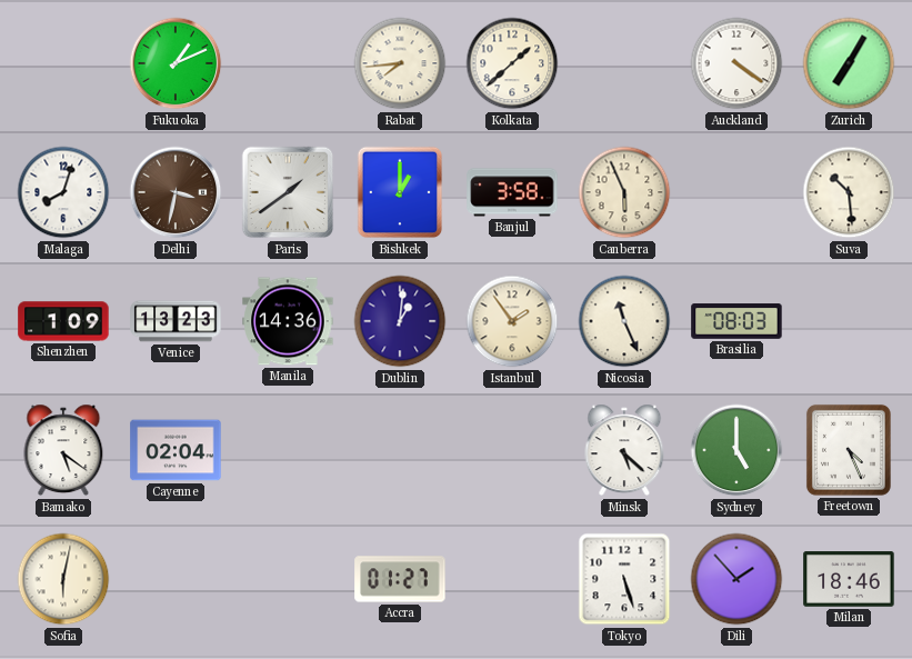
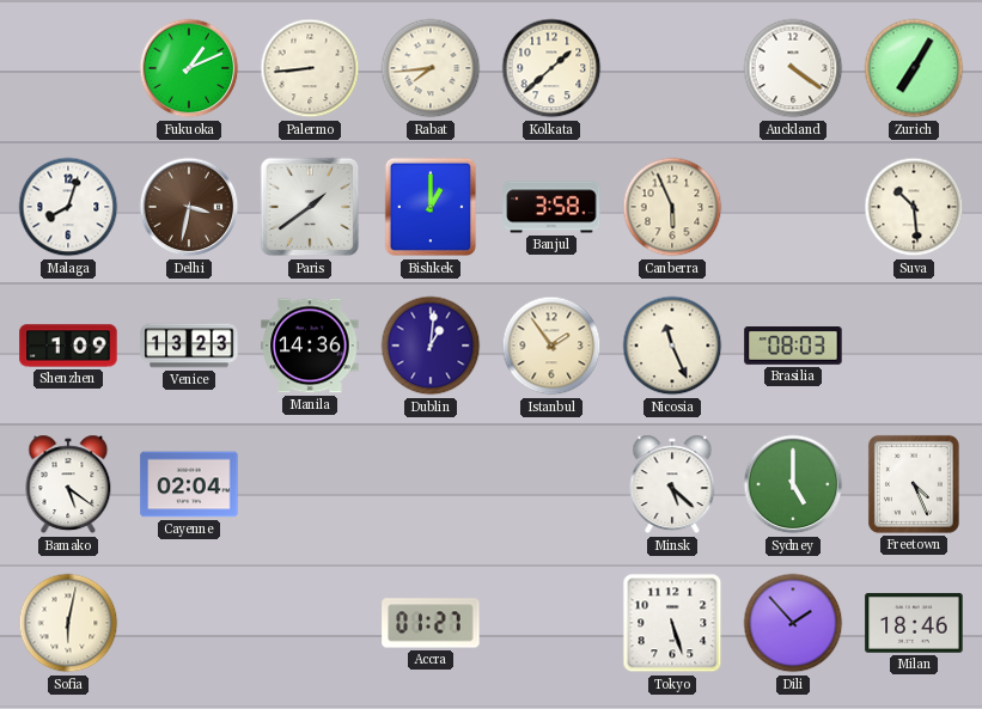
Palermo: none -> 8:44 (310, 68)
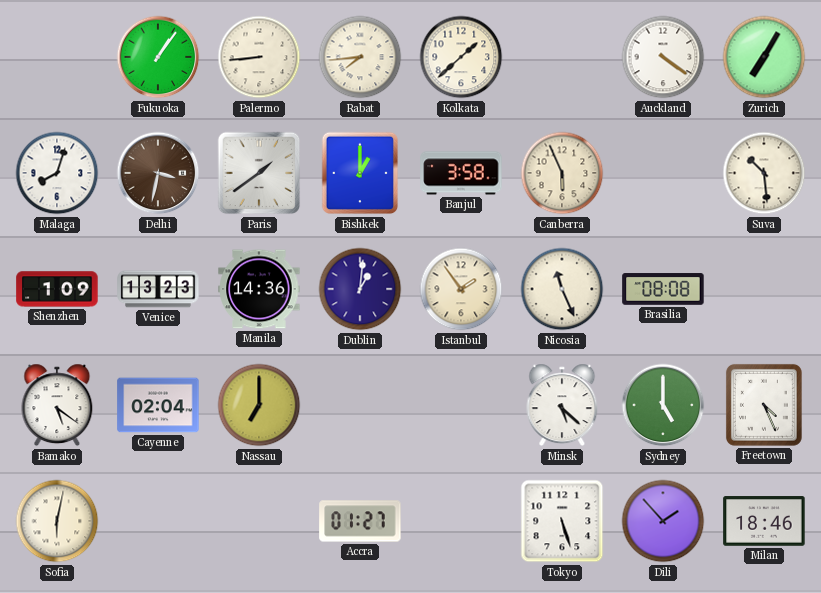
Fukuoka: 1:11 -> 1:06 (158, 57)
Brasilia: 08:03 -> 08:08 (663, 289)
Nassau: none -> 7:00 (259, 405)
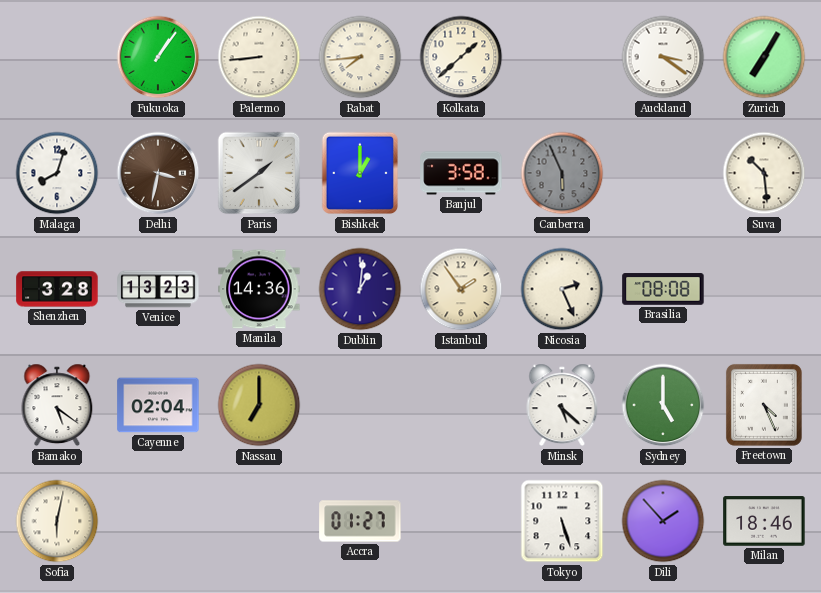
Auckland: 4:21 -> 3:21 (663, 57)
Canberra dial: cream -> grey (562, 173)
Shenzhen: 1:09 -> 3:28 (57, 289)
Nicosia: 11:26 -> 2:26 (562, 289)
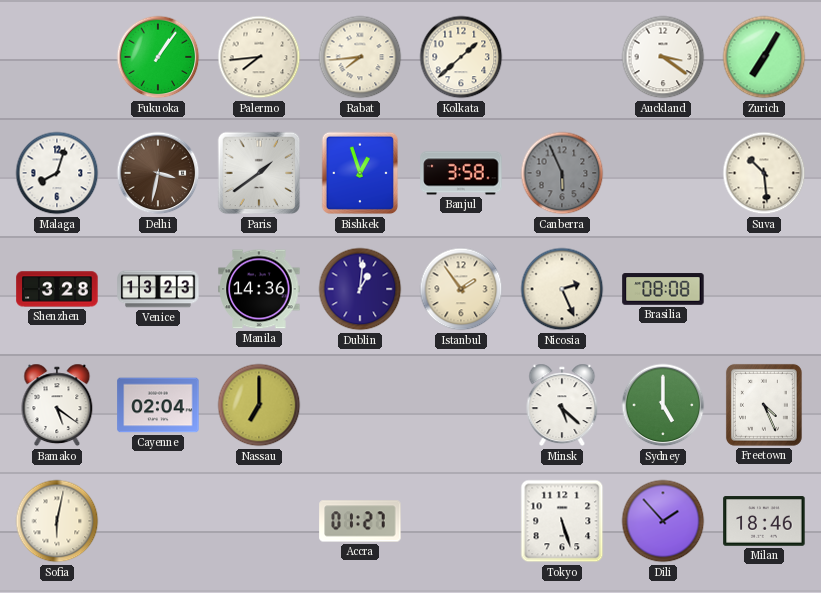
Palermo: 8:44 -> 7:44 (259, 57)
Bishkek: 1:00 -> 12:57 (360, 173)
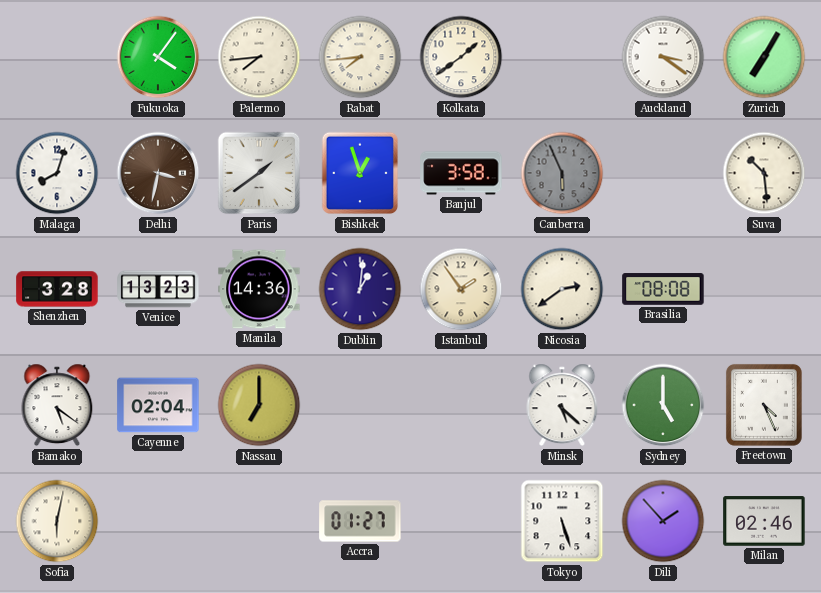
Fukuoka: 1:06 -> 4:06 (158, 57)
Kolkata: 1:38 -> 1:39 (461, 57)
Nicosia: 2:26 -> 2:39 (562, 289)
Milan: 18:46 -> 02:46 (764, 521)
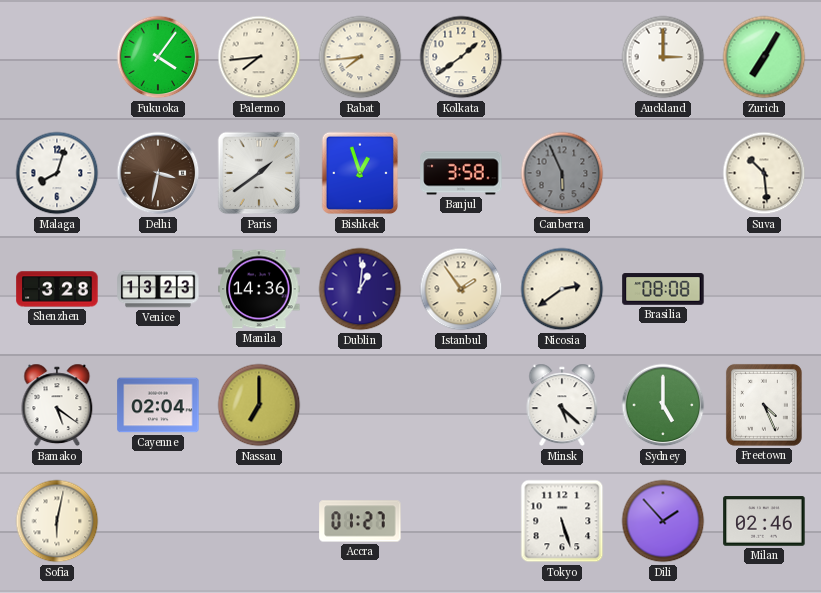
Auckland: 3:21 -> 3:00 (663, 57)
